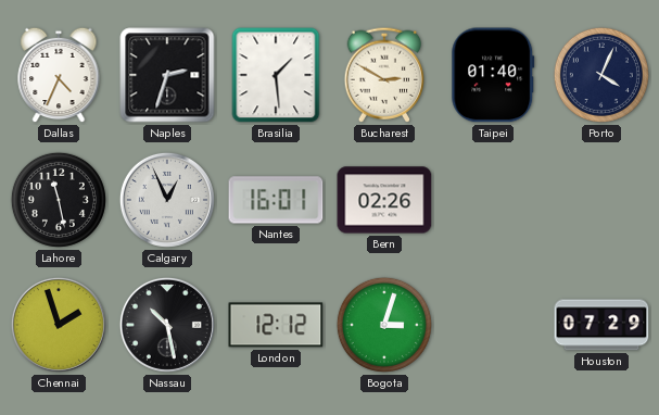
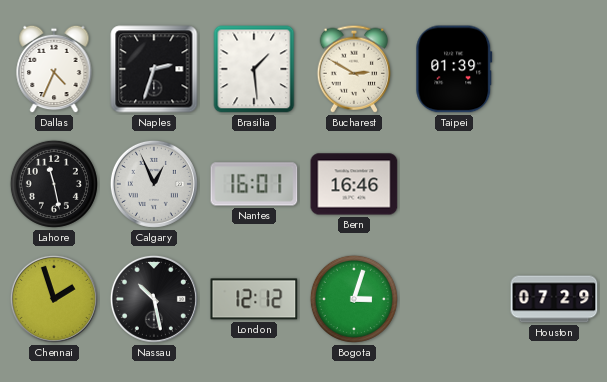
Taipei: 01:40 -> 01:39 (454, 69)
Porto: 4:04 -> none (601, 75)
Bern: 02:26 -> 16:46 (354, 184)
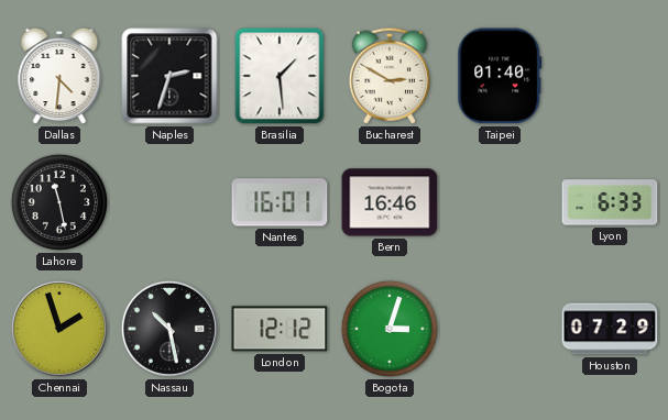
Dallas: 4:34 -> 4:31 (59, 76)
Taipei: 01:39 -> 01:40 (500, 76)
Calgary: 12:56 -> none (154, 184)
Lyon: none -> 6:33 (610, 202)
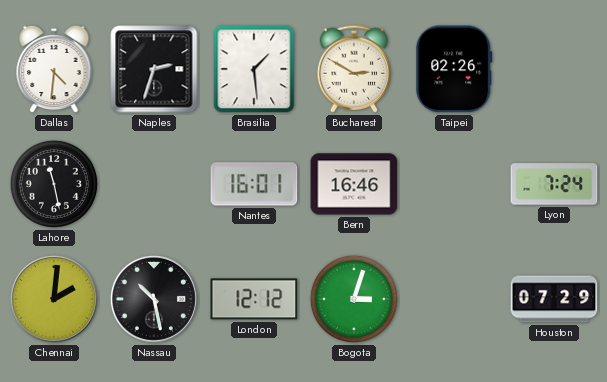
Taipei: 01:40 -> 02:26 (454, 69)
Lyon: 6:33 -> 7:24 (554, 184)
Chennai: 1:57 -> 2:01 (54, 299)
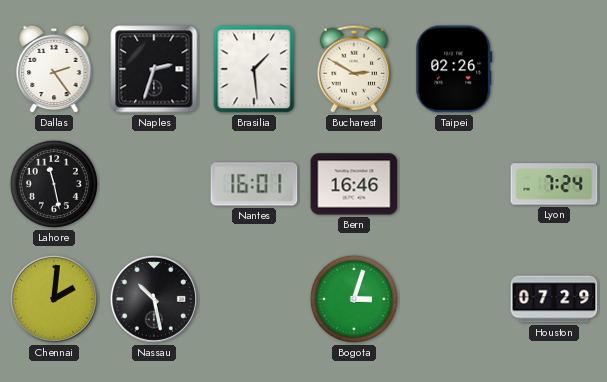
Dallas: 4:31 -> 2:24 (54, 69)
London: 12:12 -> none (254, 299)
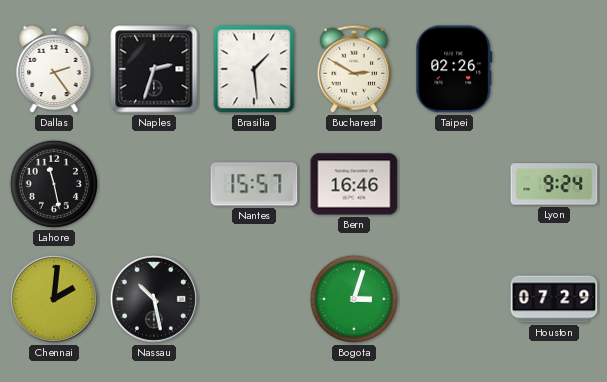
Nantes: 16:01 -> 15:57 (254, 184)
Lyon: 7:24 -> 9:24 (554, 184)
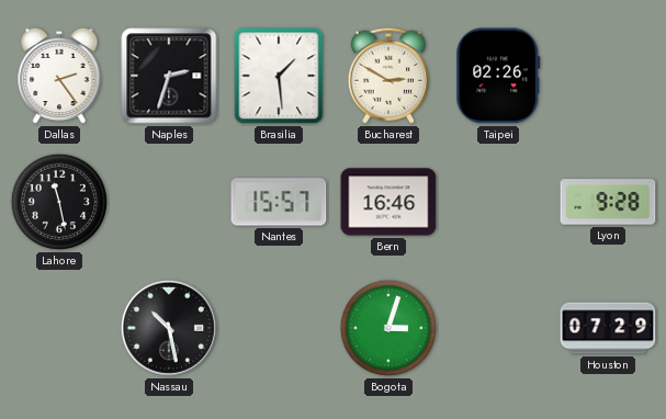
Lyon: 9:24 -> 9:28 (608, 202)
Chennai: 2:01 -> none (54, 299)
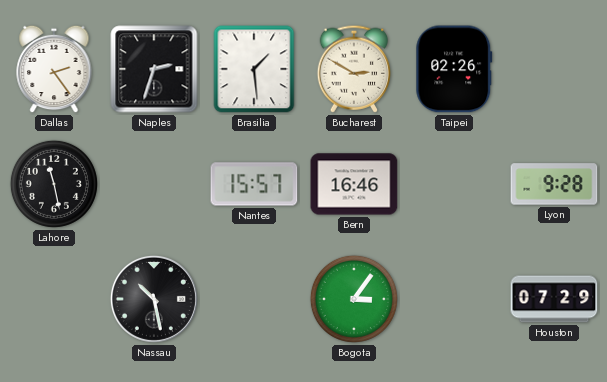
Bogota: 3:03 -> 3:06 (354, 299)
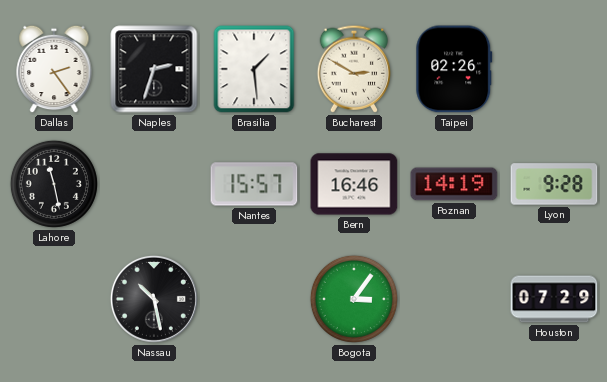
Poznan: none -> 14:19 (454, 184)
